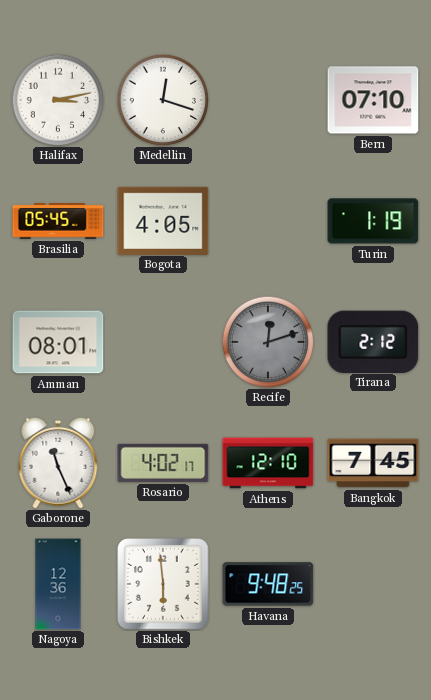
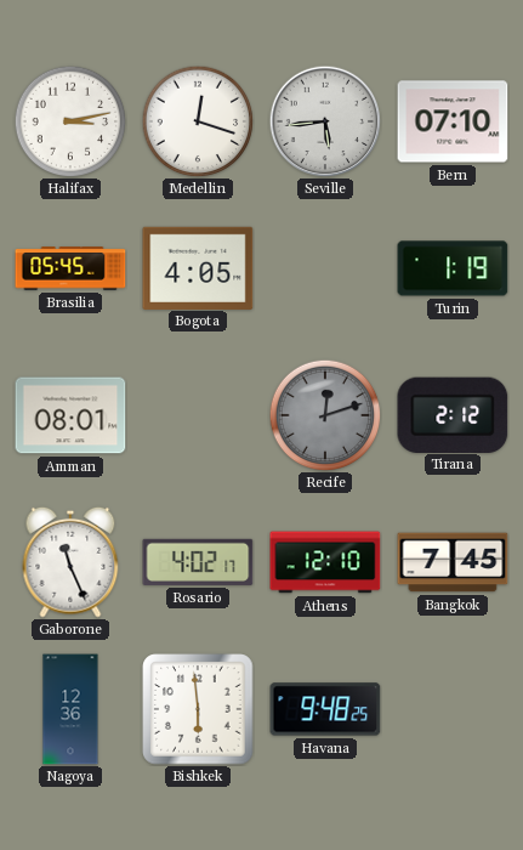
Seville: none -> 5:44 (325, 121)
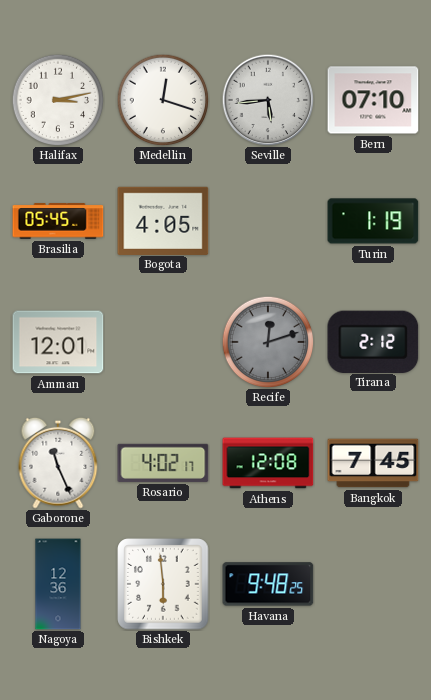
Amman: 08:01 -> 12:01 (58, 342)
Athens: 12:10 -> 12:08 (268, 463)
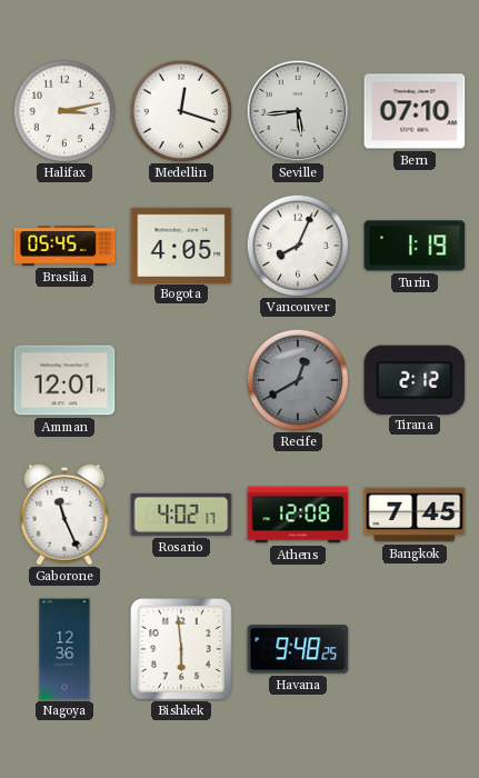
Vancouver: none -> 8:04 (298, 246)
Recife: 12:12 -> 12:40 (298, 380)
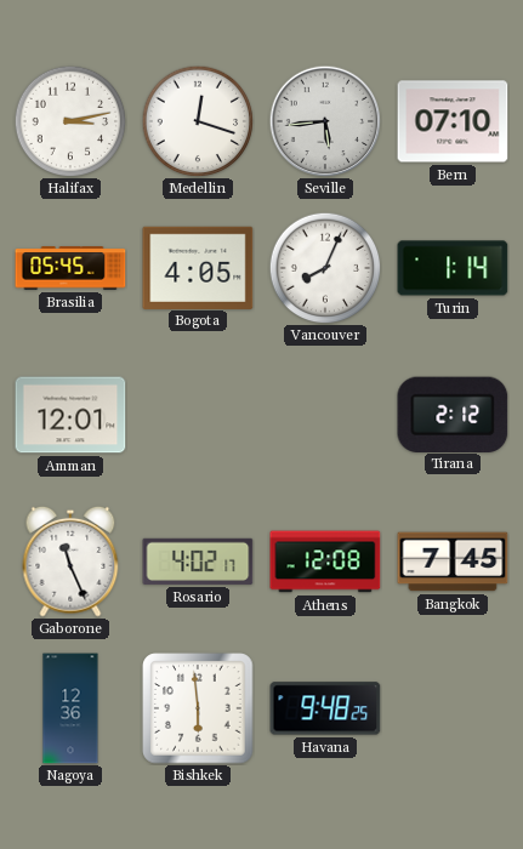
Turin: 1:19 -> 1:14 (453, 268)
Recife: 12:40 -> none (298, 380)
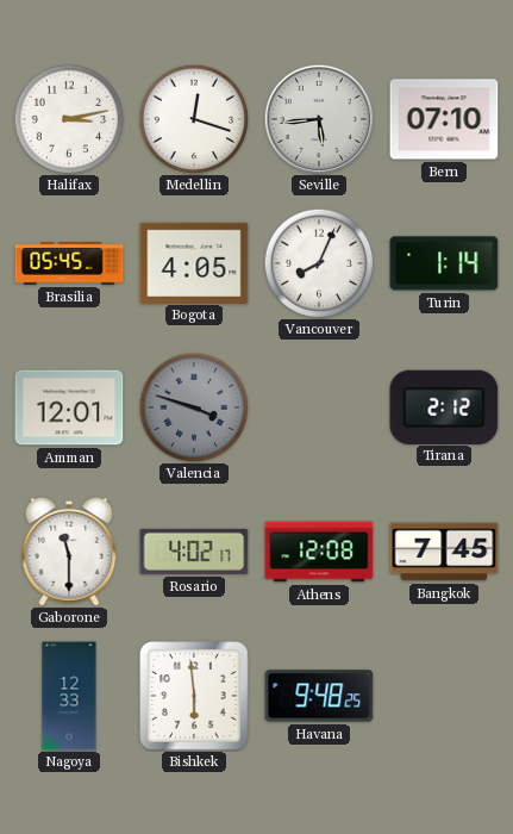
Valencia: none -> 3:48 (194, 407)
Gaborone: 11:26 -> 11:30 (69, 552)
Nagoya: 12:36 -> 12:33 (69, 696)
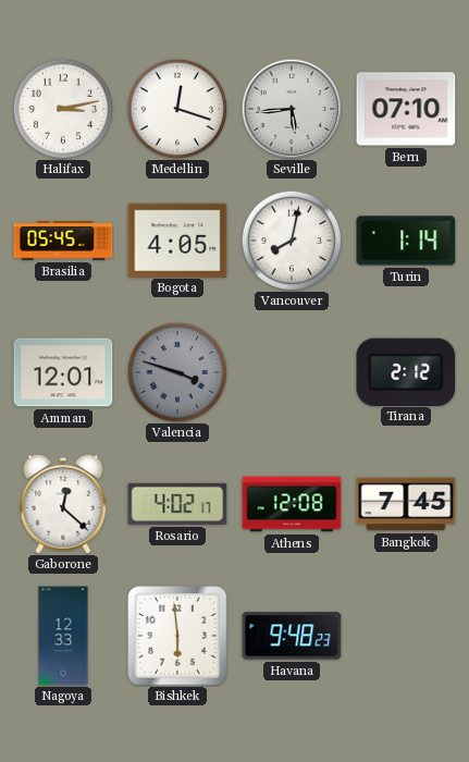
Vancouver: 8:04 -> 8:02 (292, 241)
Gaborone: 11:30 -> 12:22 (63, 504)
Havana: 9:48:25 -> 9:48:23 (292, 636)
